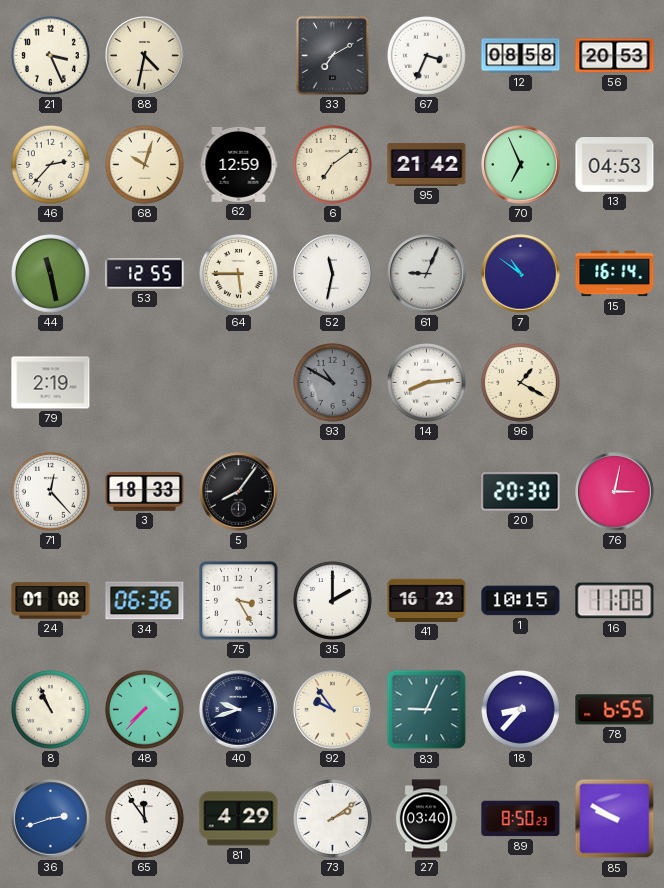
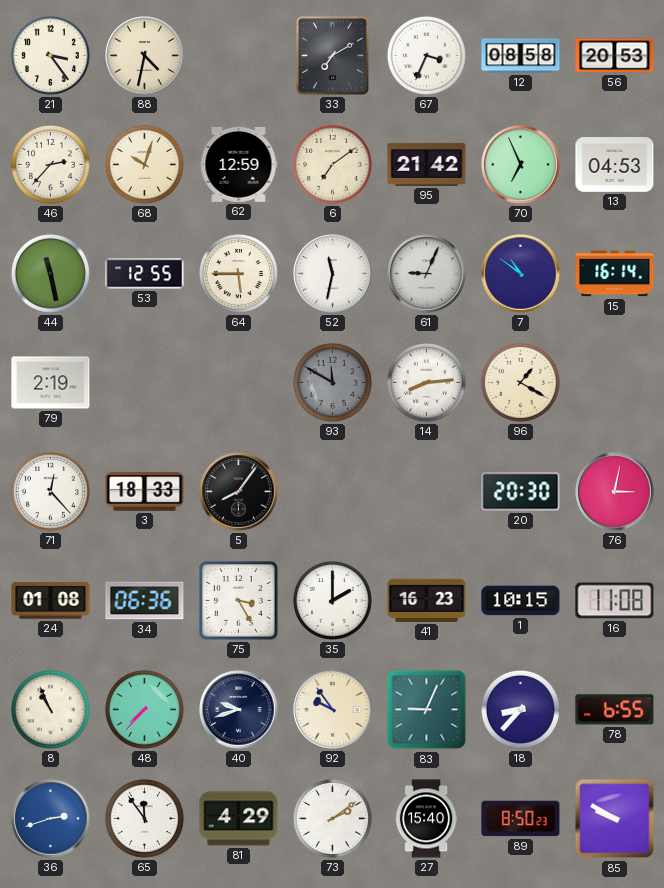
21: 3:26 -> 3:24 (50, 55)
93: 10:50 -> 11:50 (332, 382)
27: 03:40 -> 15:40 (426, 819)
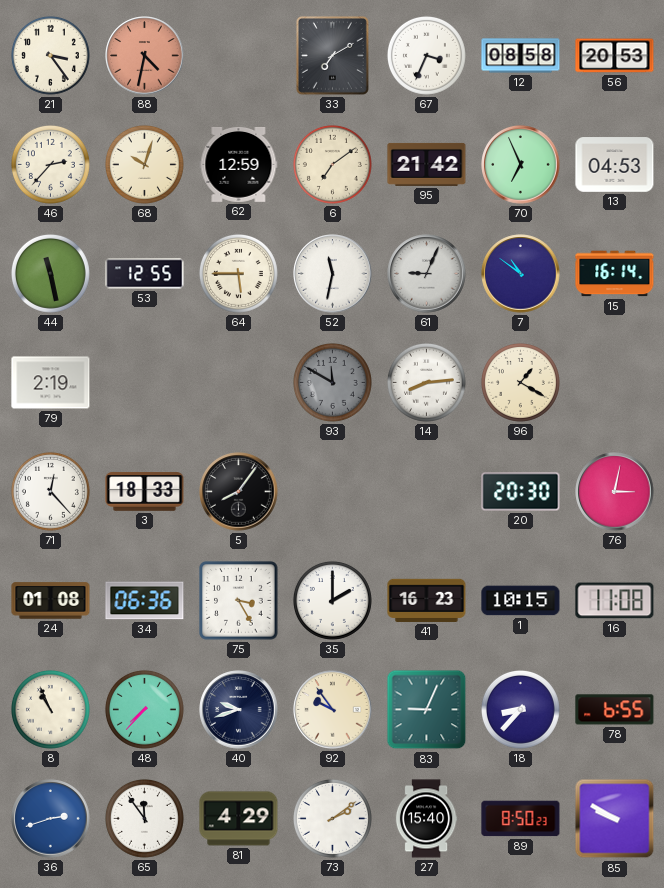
88 dial: cream -> salmon (145, 56)
